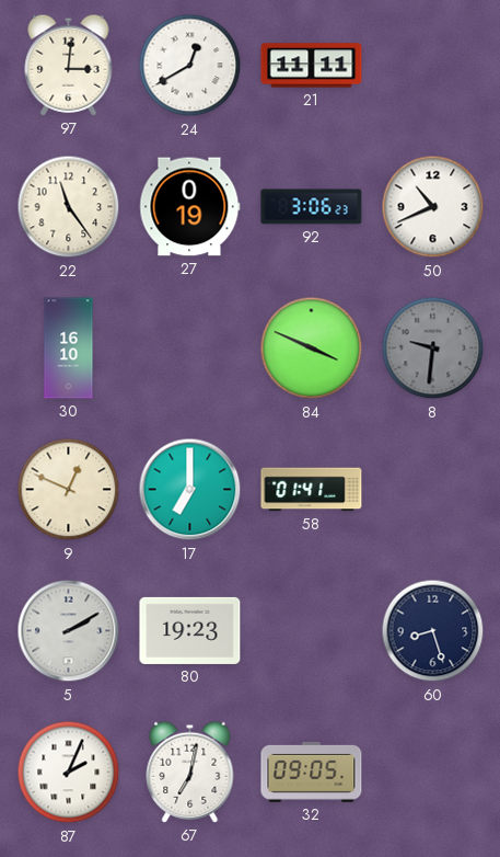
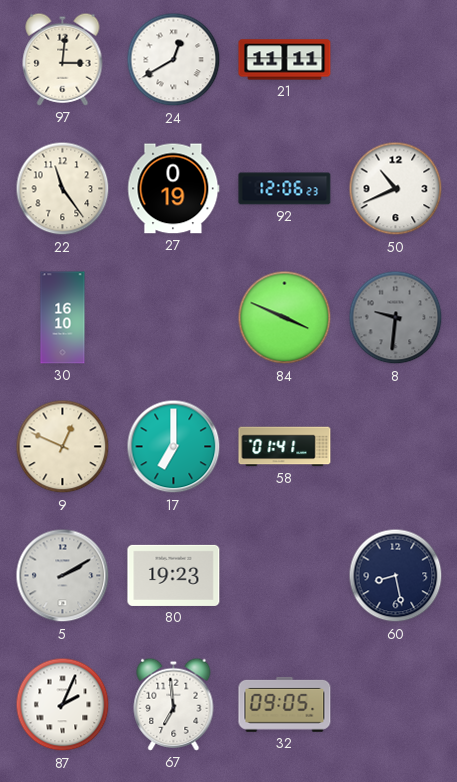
92: 3:06 -> 12:06 (285, 189)
60: 8:27 -> 8:28 (396, 576)
67: 7:02 -> 6:59 (174, 704)
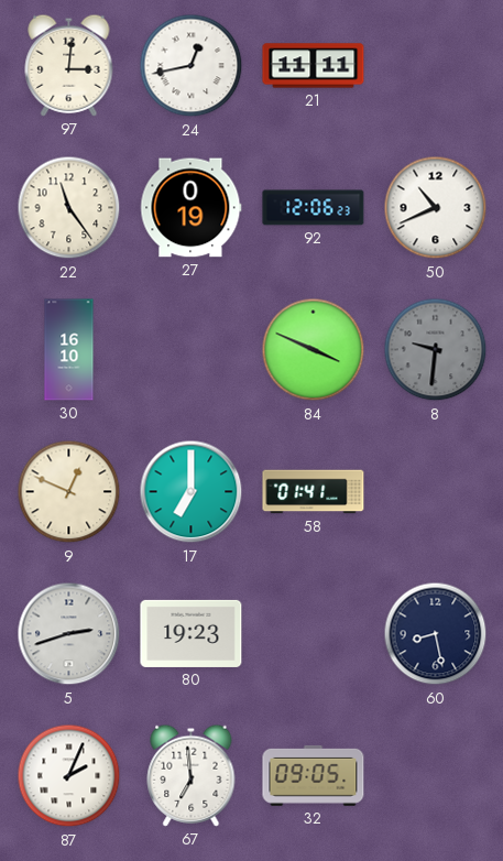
24: 12:40 -> 12:43 (192, 66)
5: 2:10 -> 2:42 (69, 634)
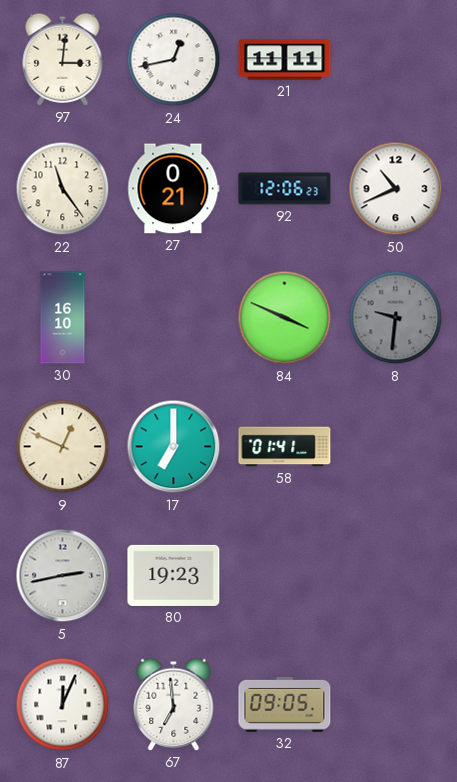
27: 0:19 -> 0:21 (174, 189)
5: 2:42 -> 2:43 (63, 576)
60: 8:28 -> none (436, 634)
87: 2:04 -> 12:04 (63, 705)
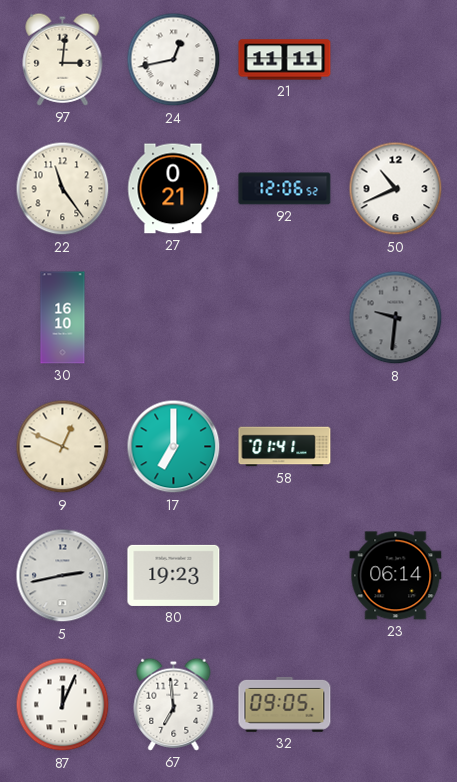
92: 12:06:23 -> 12:06:52 (285, 189)
84: 3:49 -> none (285, 318)
23: none -> 06:14 (396, 576)
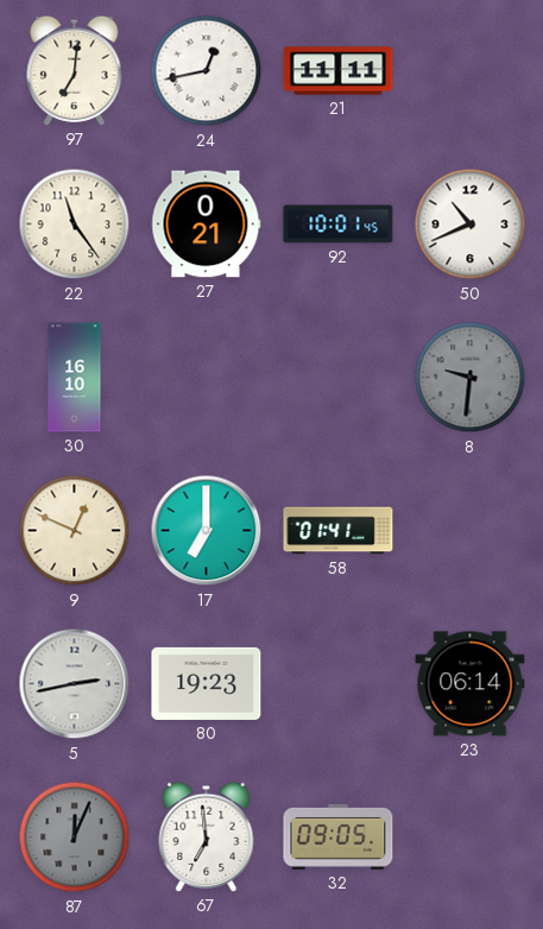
97: 3:01 -> 7:01 (75, 70)
92: 12:06 -> 10:01 (339, 225)
87 dial: white -> grey (75, 838)
